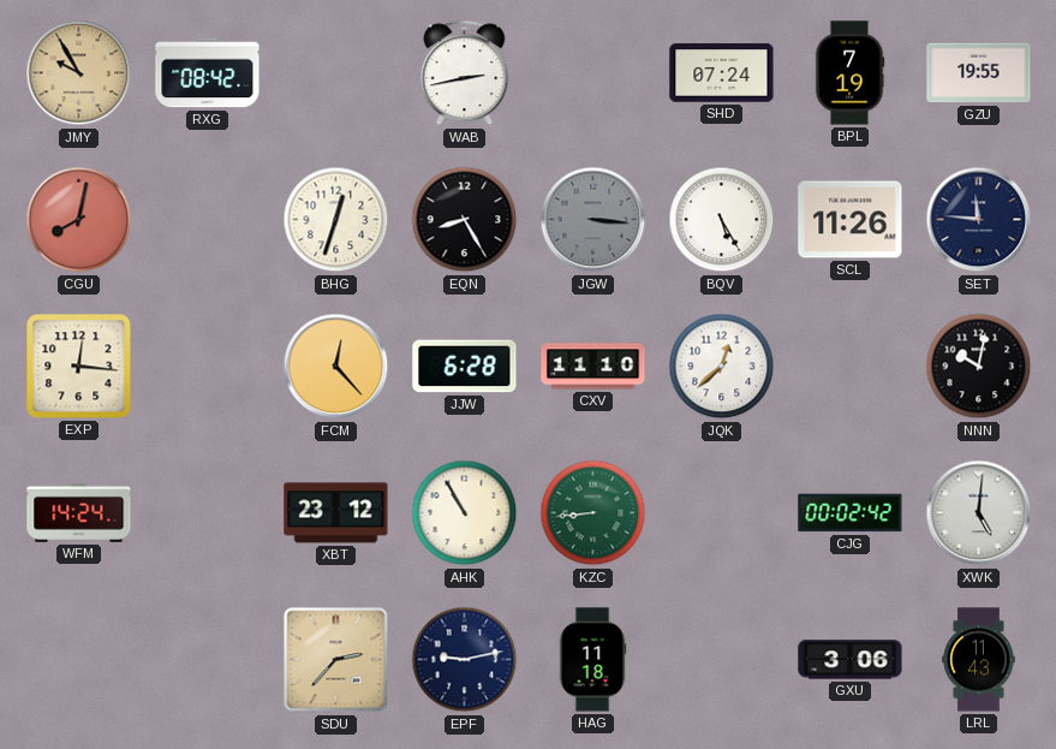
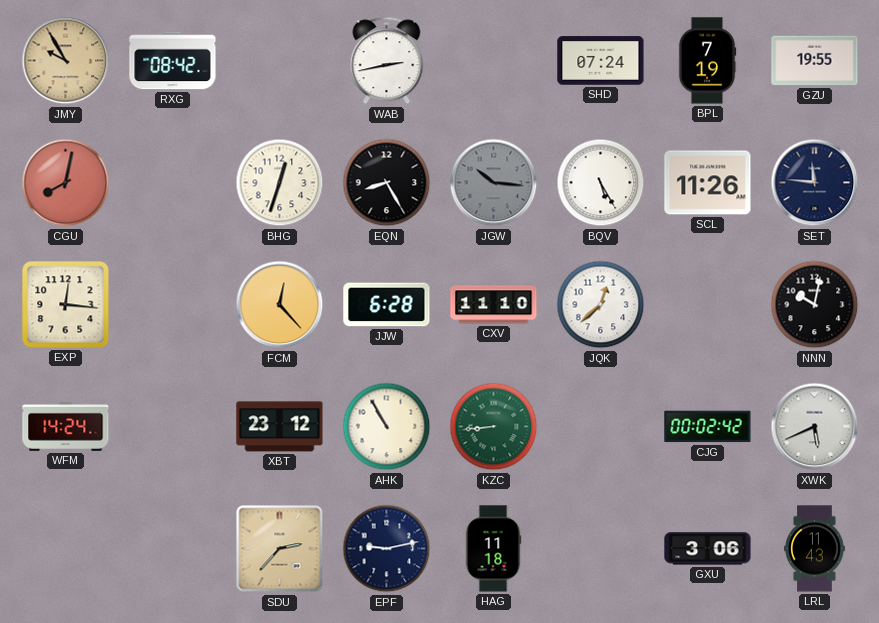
JGW: 3:16 -> 10:16 (494, 183)
XWK: 5:01 -> 5:41 (815, 427)
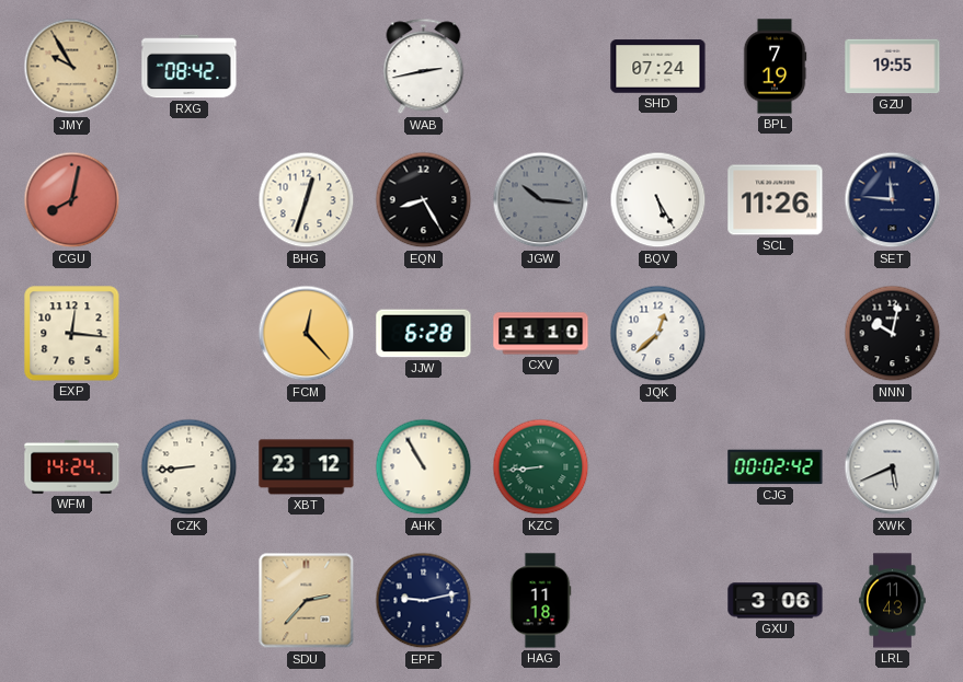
CZK: none -> 8:44 (190, 467)
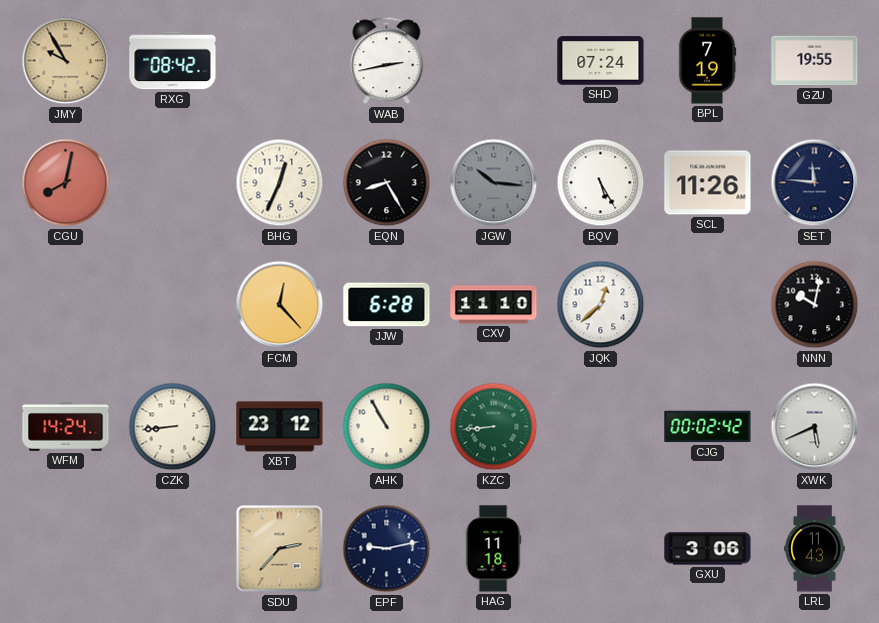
BHG: 12:33 -> 12:34 (280, 183)
EXP: 12:16 -> none (72, 334)
